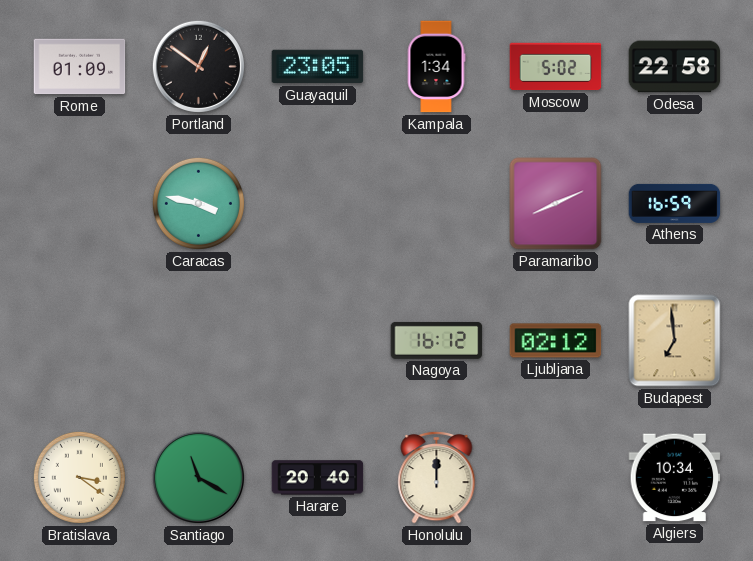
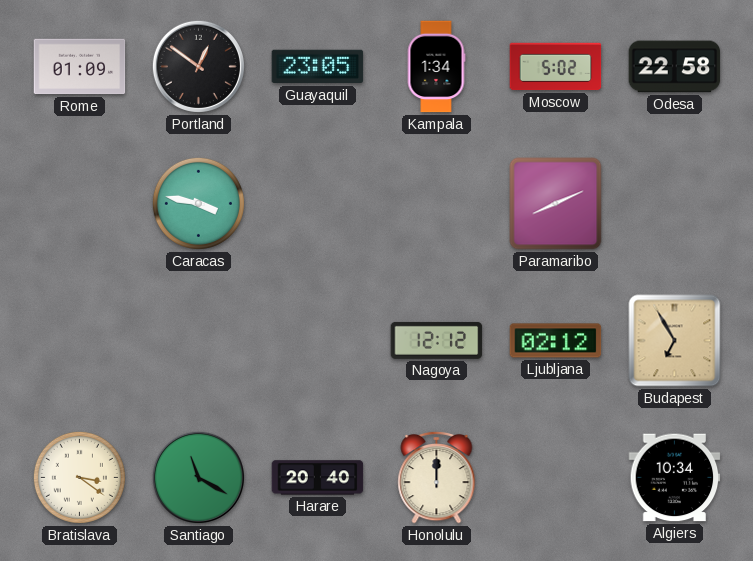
Athens: 16:59 -> none (675, 203)
Nagoya: 16:12 -> 12:12 (437, 340)
Budapest: 6:59 -> 6:55 (675, 341)
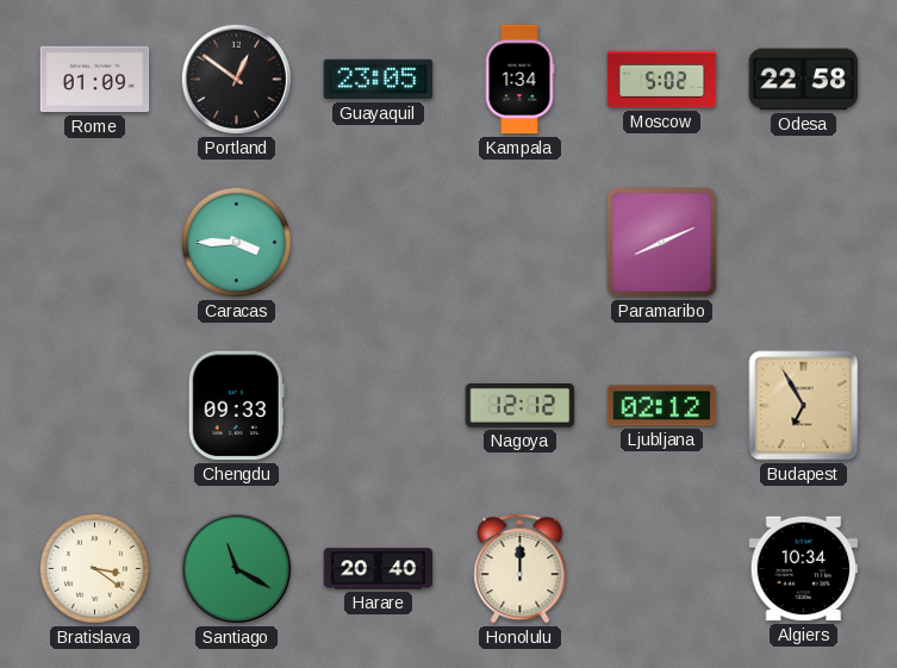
Caracas: 3:47 -> 3:45 (236, 242)
Chengdu: none -> 09:33 (236, 406)
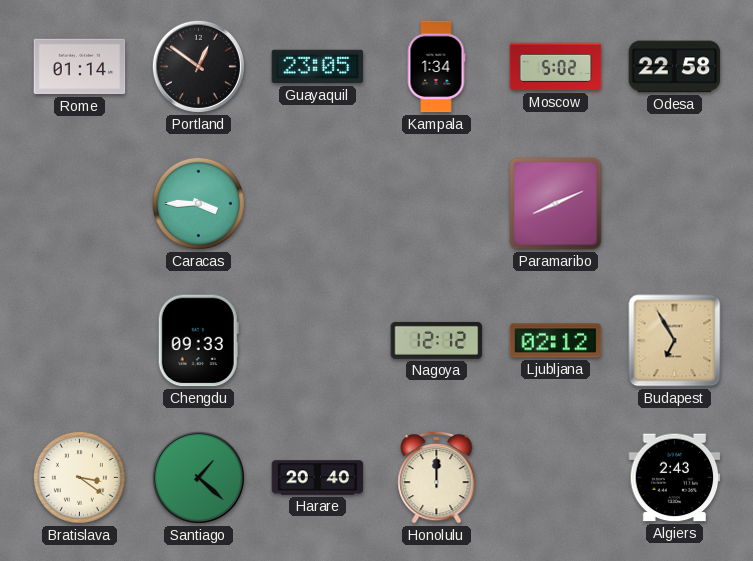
Rome: 01:09 -> 01:14 (80, 67)
Santiago: 11:20 -> 1:22 (198, 477)
Algiers: 10:34 -> 2:43 (675, 478)
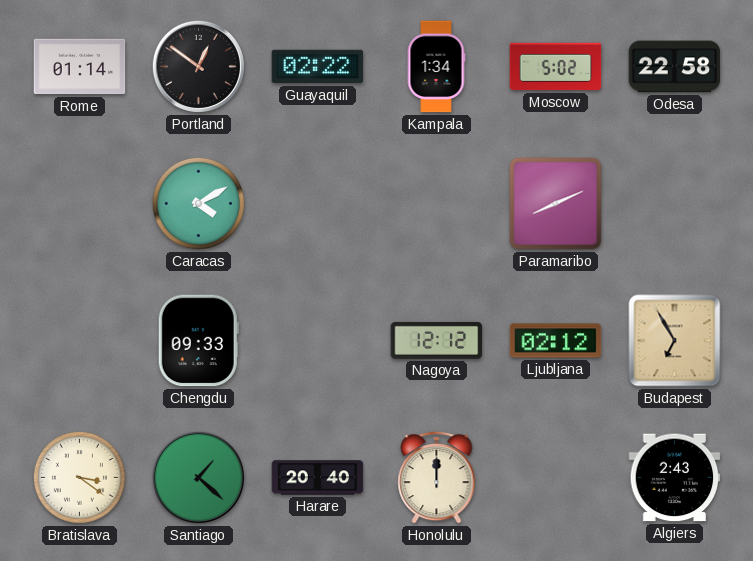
Guayaquil: 23:05 -> 02:22 (318, 67)
Caracas: 3:45 -> 4:10 (198, 203)
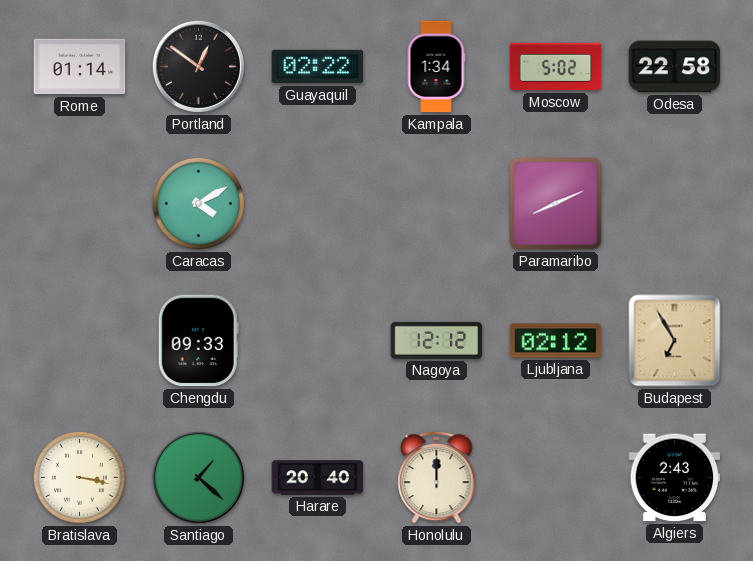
Bratislava: 3:21 -> 3:17 (79, 477)
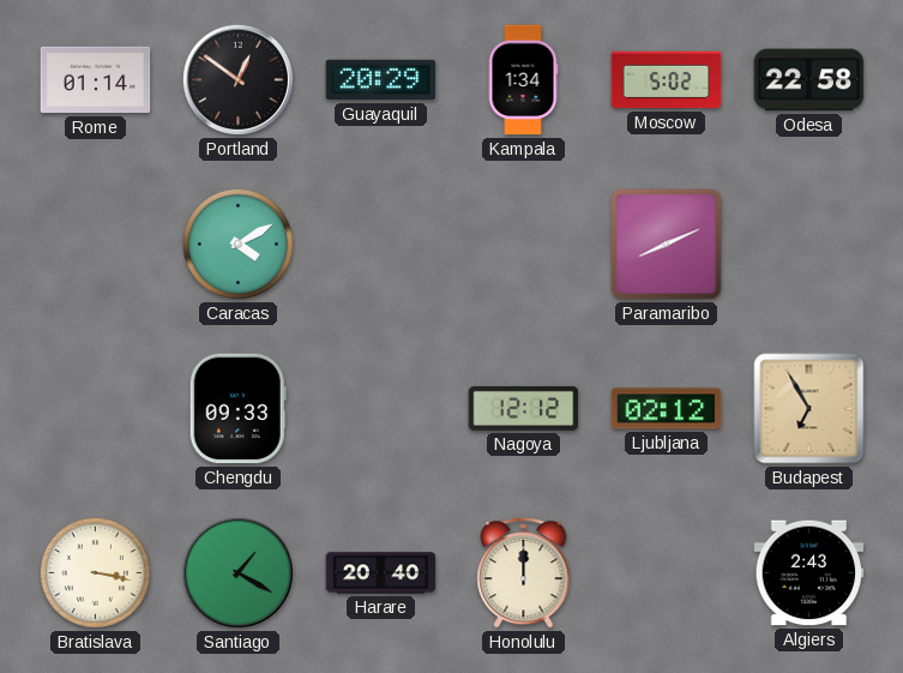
Guayaquil: 02:22 -> 20:29 (381, 80)
Santiago: 1:22 -> 1:20 (237, 572)
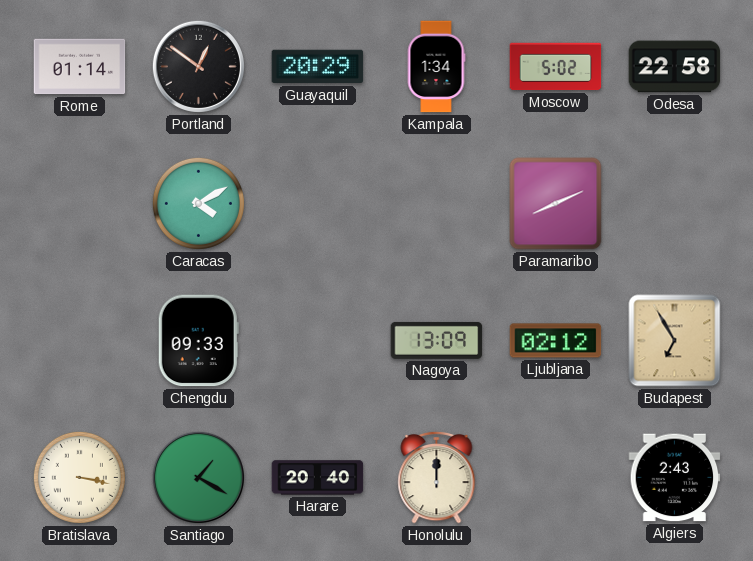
Nagoya: 12:12 -> 13:09 (437, 340)
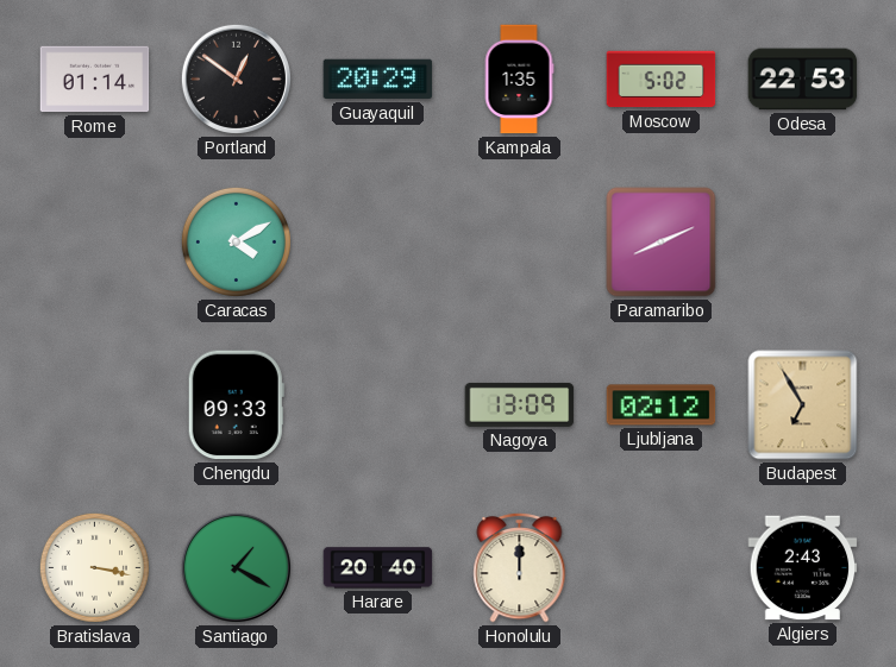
Kampala: 1:34 -> 1:35 (519, 80)
Odesa: 22:58 -> 22:53 (803, 80)
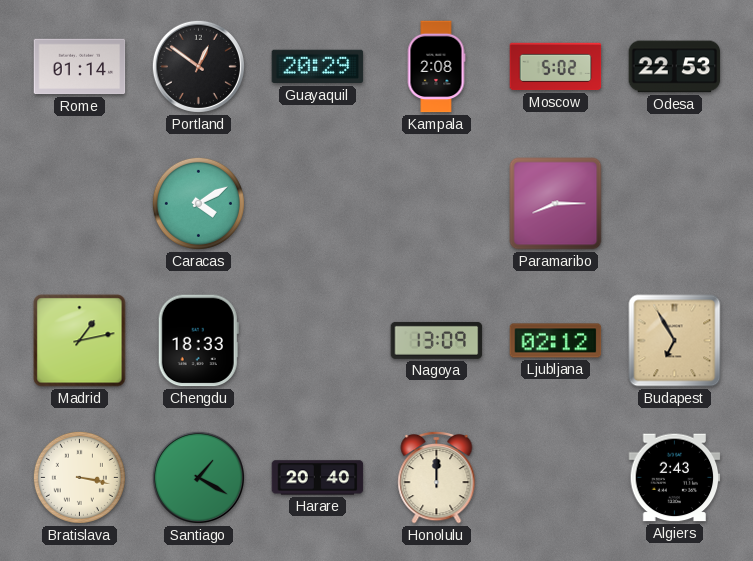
Kampala: 1:35 -> 2:08 (436, 67)
Paramaribo: 8:11 -> 8:15 (556, 204)
Madrid: none -> 1:13 (80, 341)
Chengdu: 09:33 -> 18:33 (198, 341)
